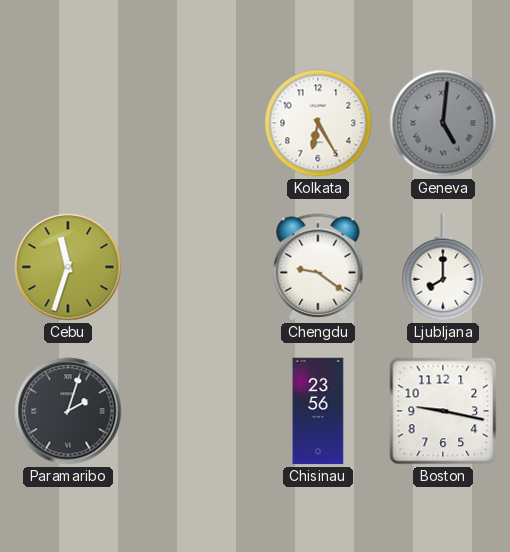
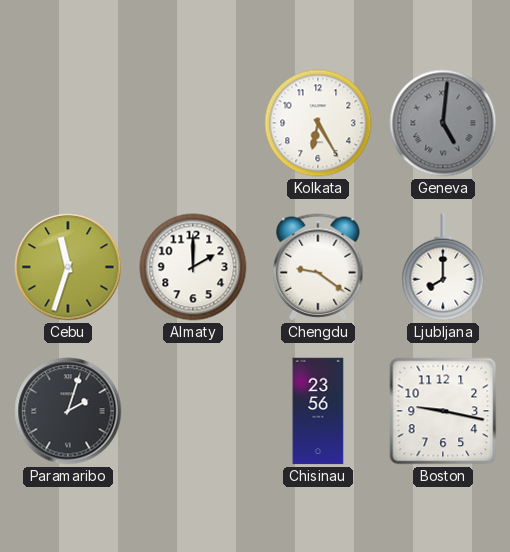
Almaty: none -> 2:00 (193, 267)
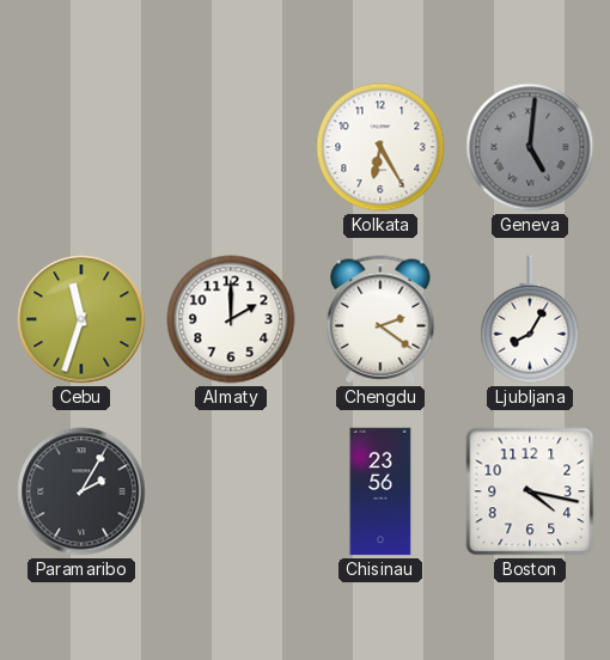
Chengdu: 9:21 -> 2:21 (380, 319)
Ljubljana: 8:00 -> 8:05 (530, 319)
Paramaribo: 2:03 -> 2:05 (81, 491)
Boston: 9:17 -> 4:17 (530, 491)
